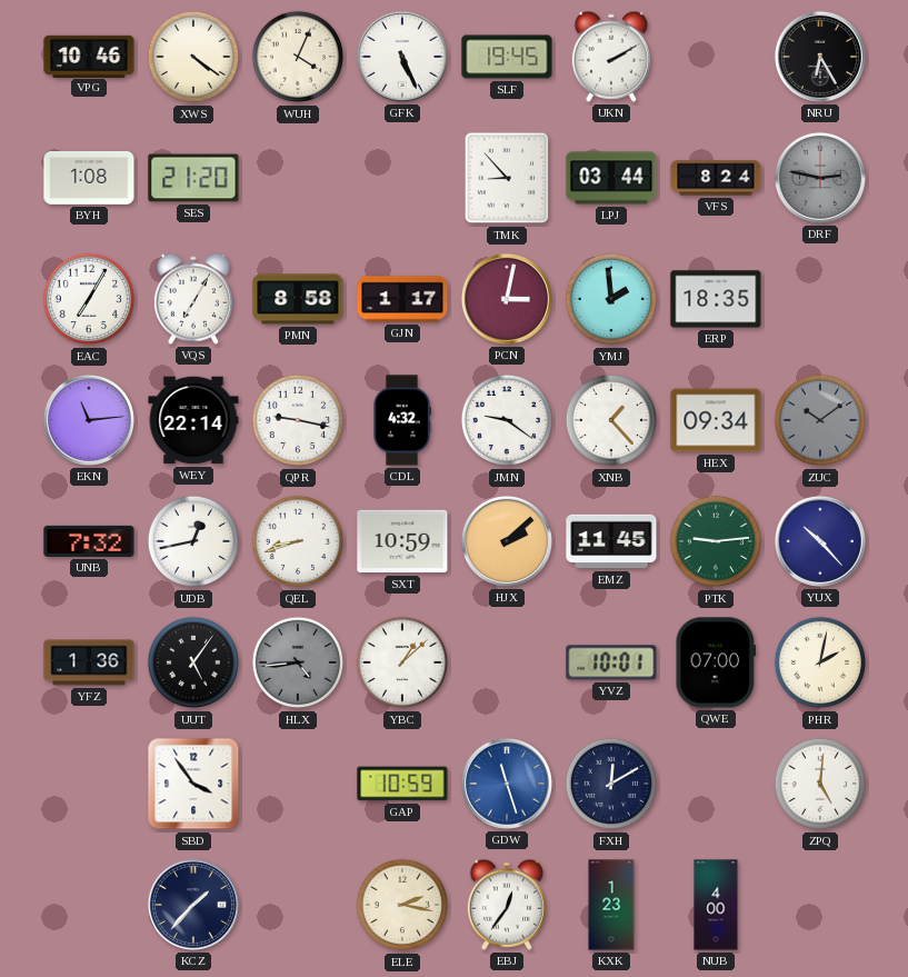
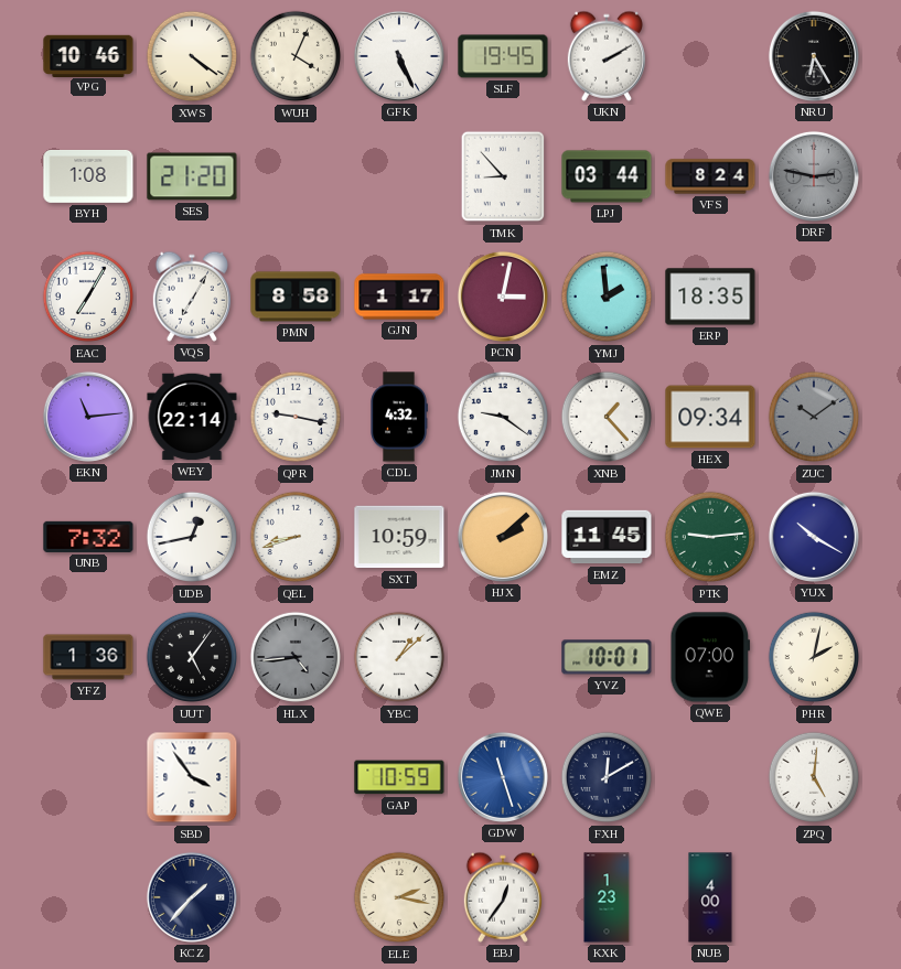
YUX: 10:23 -> 10:20 (814, 537)
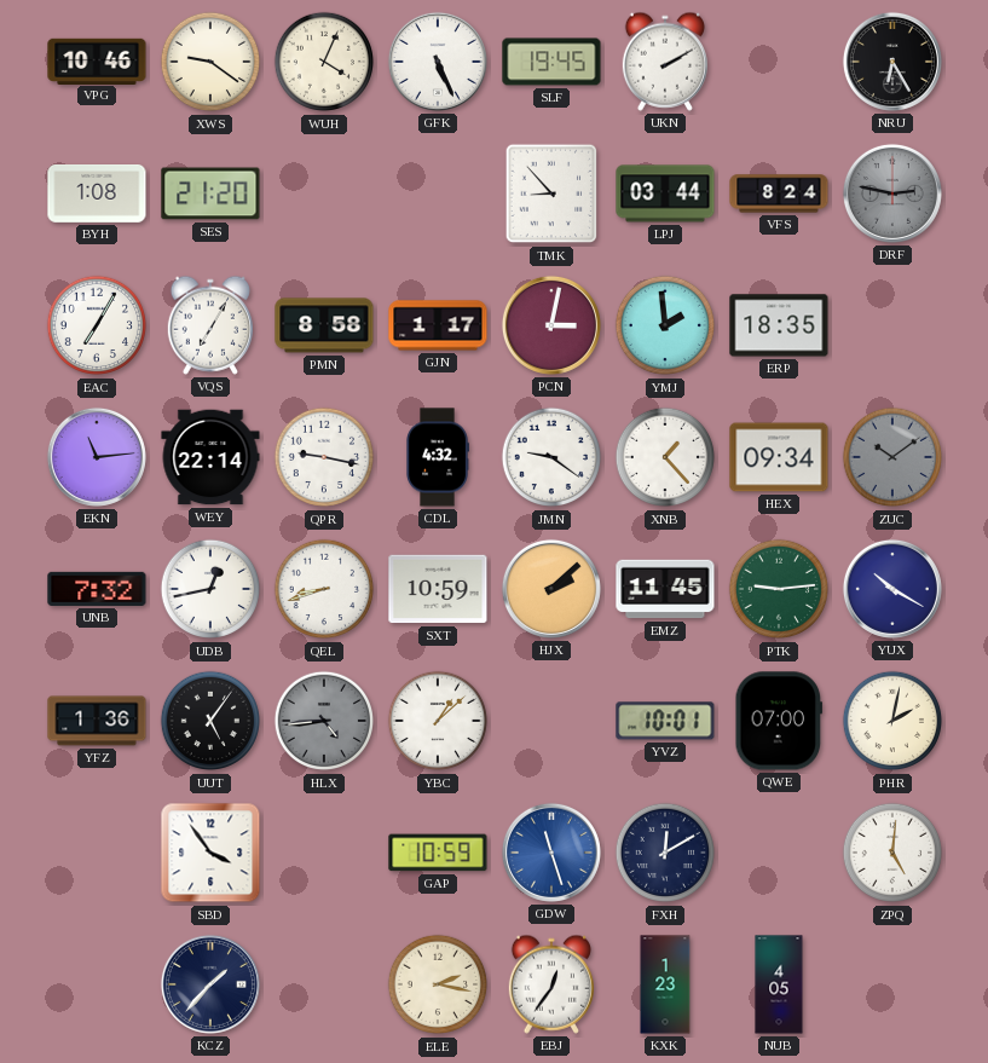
XWS: 4:21 -> 9:21 (210, 62)
NUB: 4:00 -> 4:05 (779, 984)
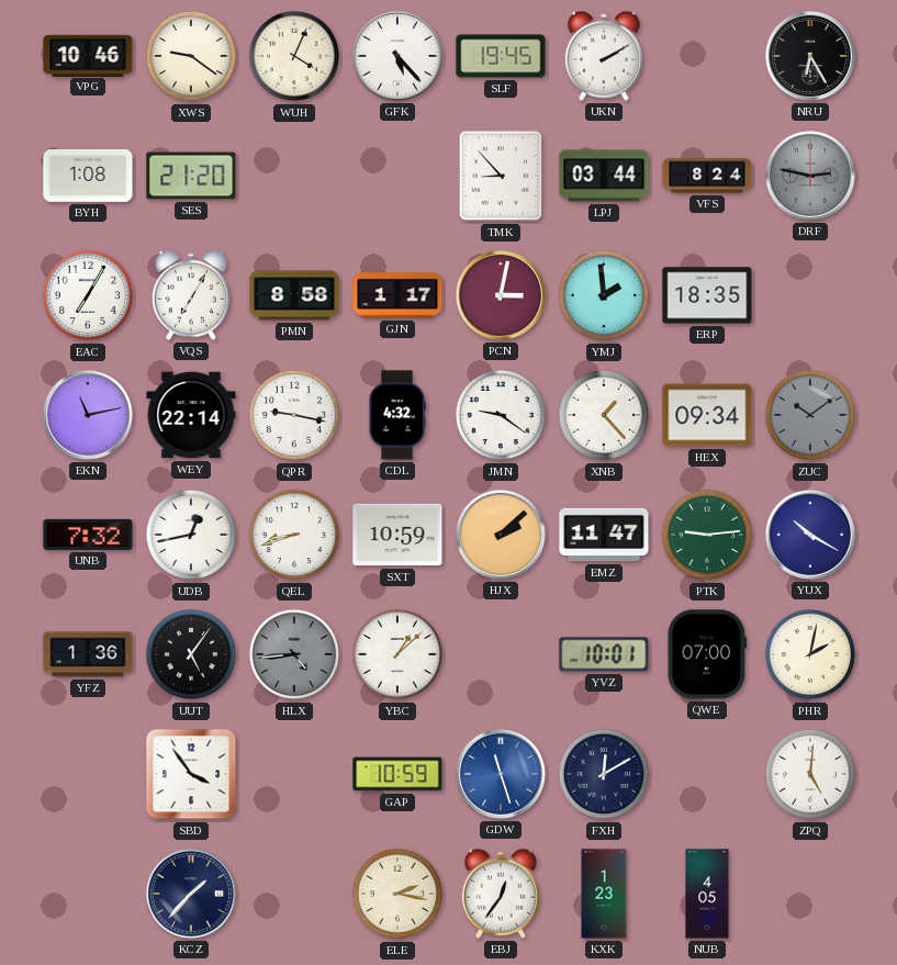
GFK: 5:26 -> 5:23 (397, 56)
EKN: 11:14 -> 11:13 (88, 415)
EMZ: 11:45 -> 11:47 (604, 535)
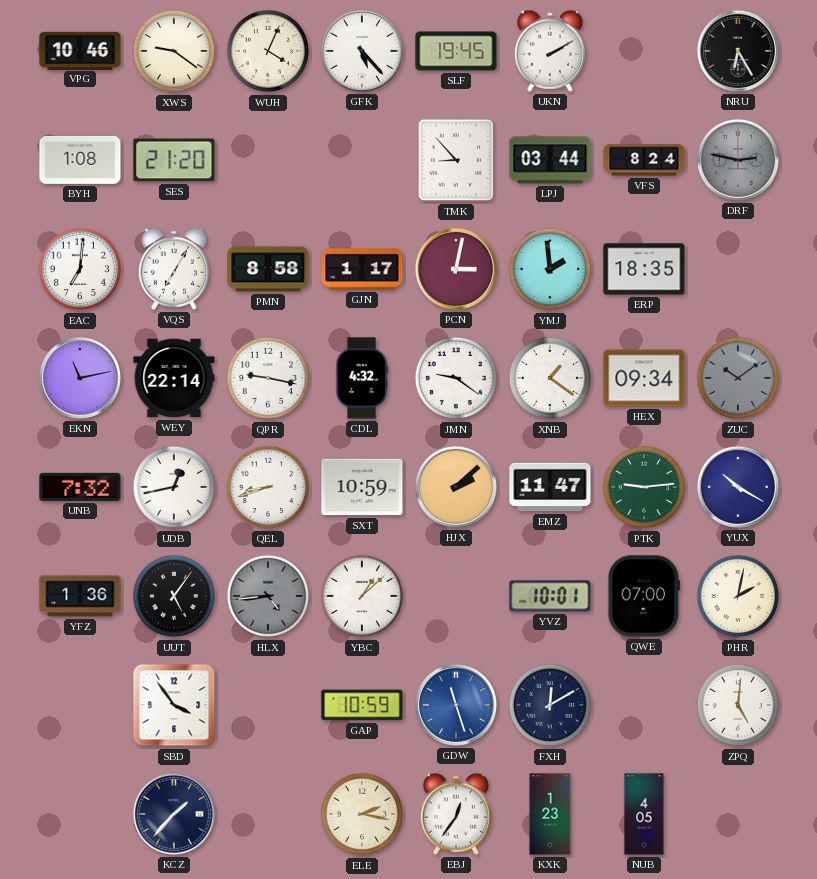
EAC: 7:05 -> 7:01 (80, 269)
XNB: 1:23 -> 1:21 (550, 378)
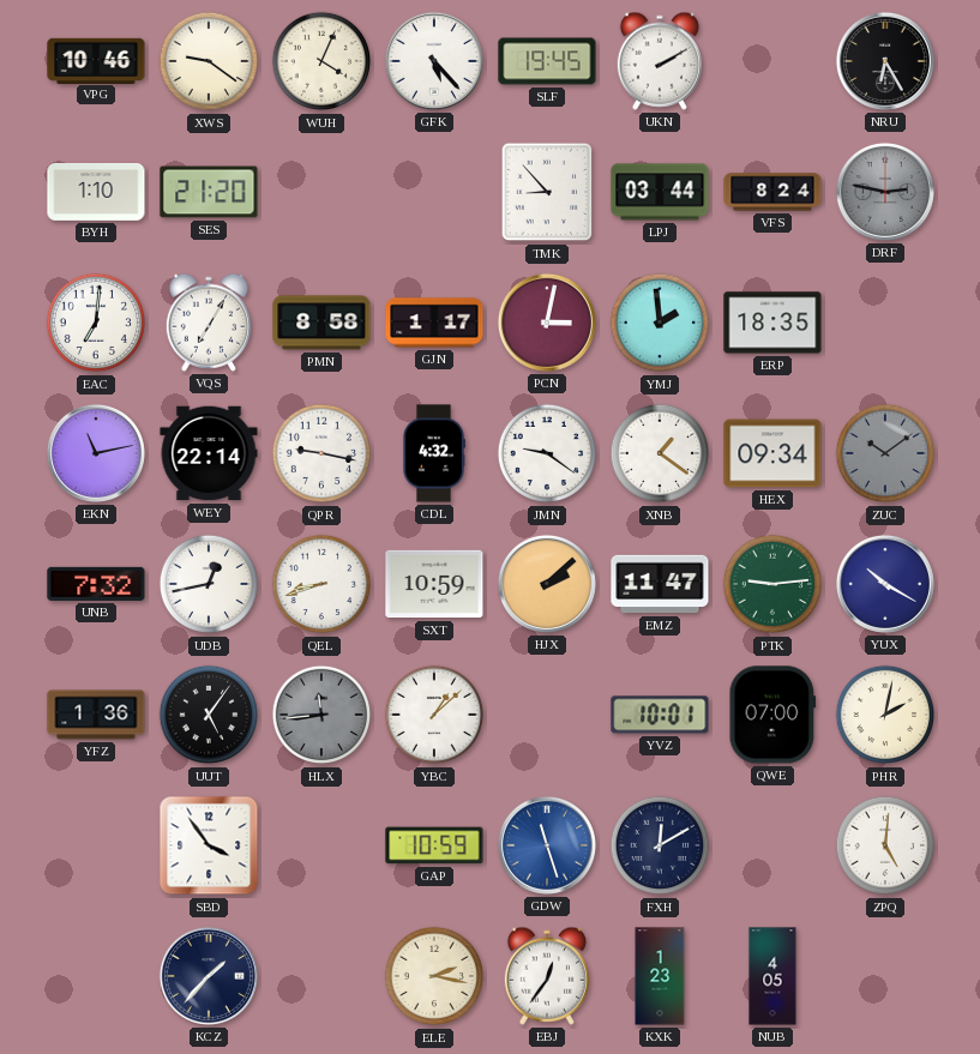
BYH: 1:08 -> 1:10 (96, 193)
HLX: 4:44 -> 11:44 (321, 715)
